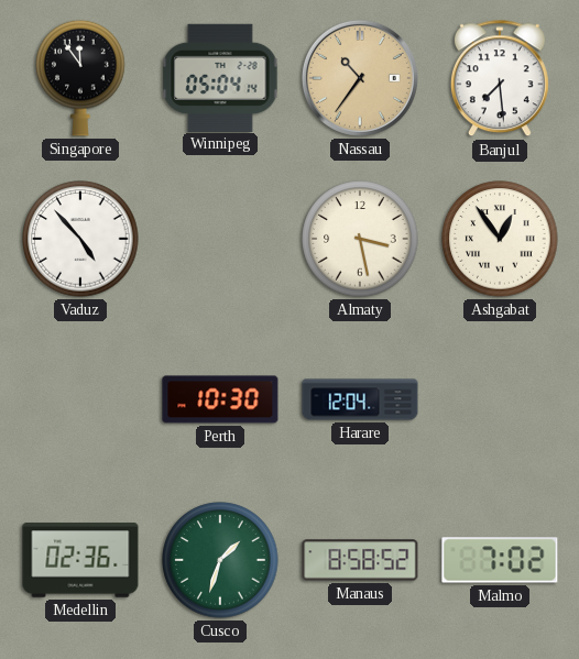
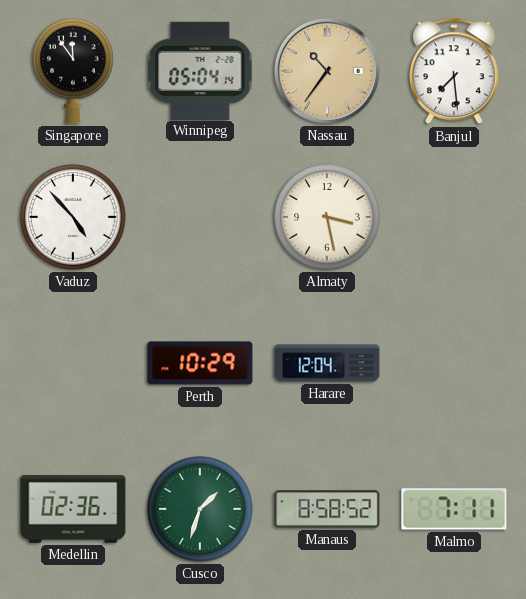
Ashgabat: 12:54 -> none (500, 239)
Perth: 10:30 -> 10:29 (200, 363)
Malmo: 7:02 -> 7:11 (454, 509)
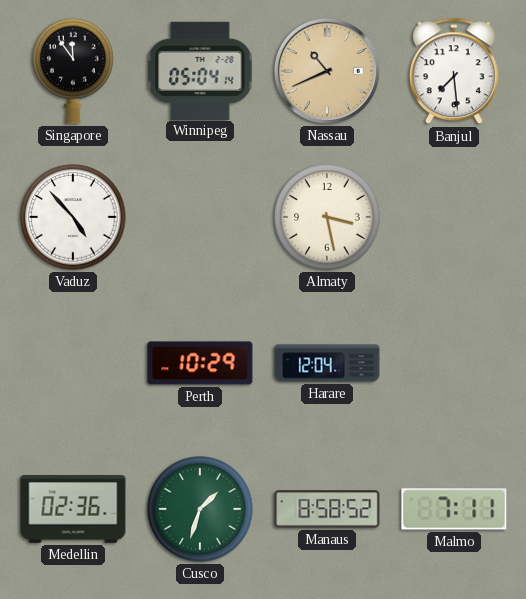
Nassau: 10:36 -> 10:41 (327, 71)
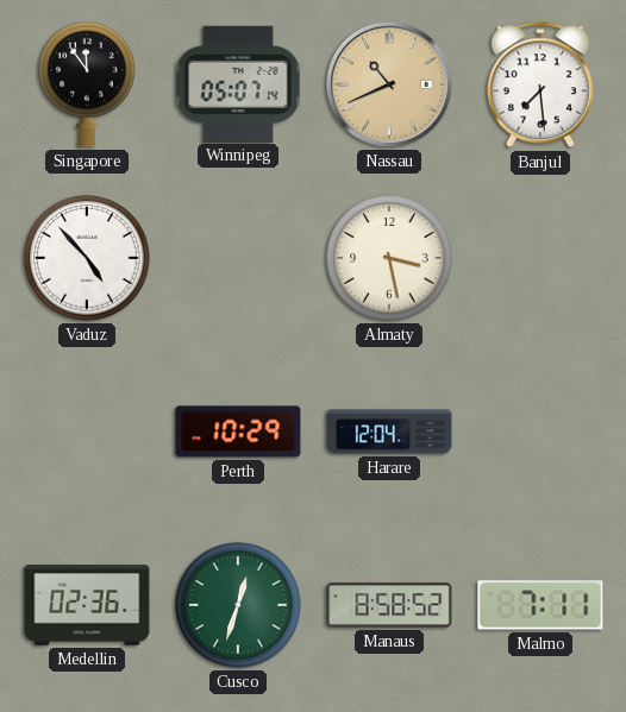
Winnipeg: 05:04 -> 05:07 (238, 83)
Cusco: 1:33 -> 12:33 (238, 605)
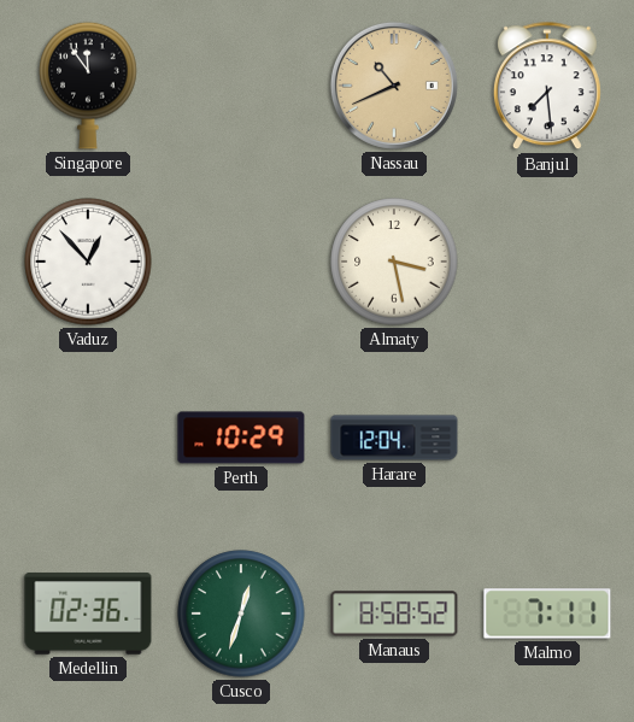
Winnipeg: 05:07 -> none (238, 83)
Vaduz: 4:53 -> 12:53 (88, 262)
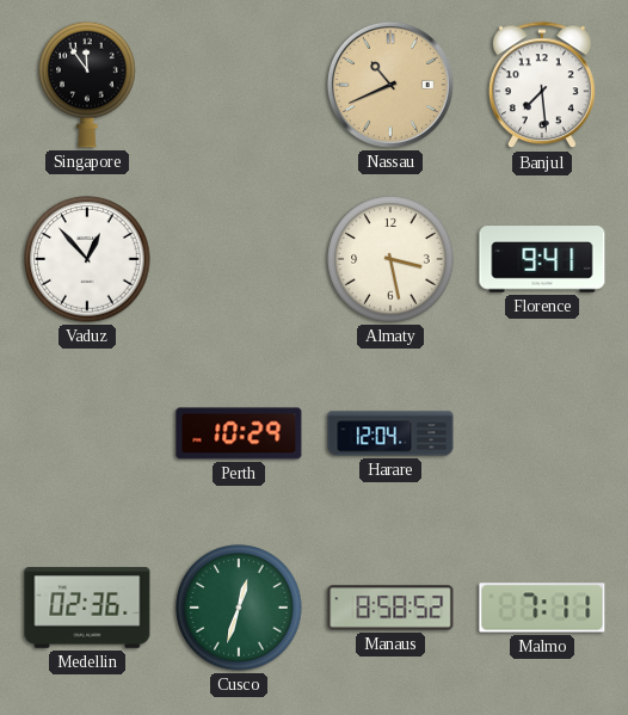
Florence: none -> 9:41 (542, 259)
